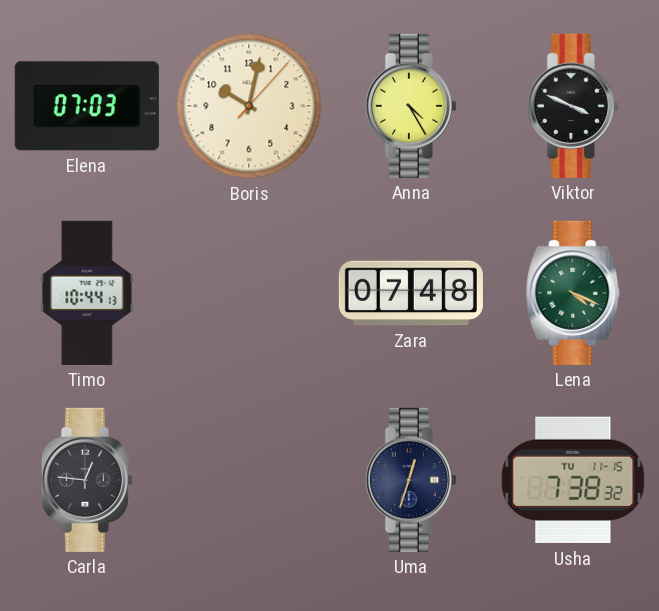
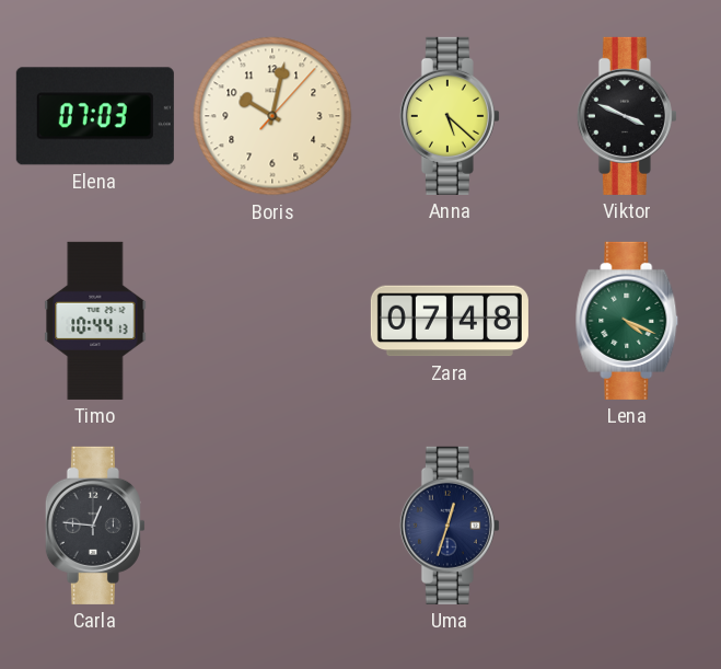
Anna: 4:25 -> 5:22 (450, 116)
Usha: 7:38 -> none (573, 480)
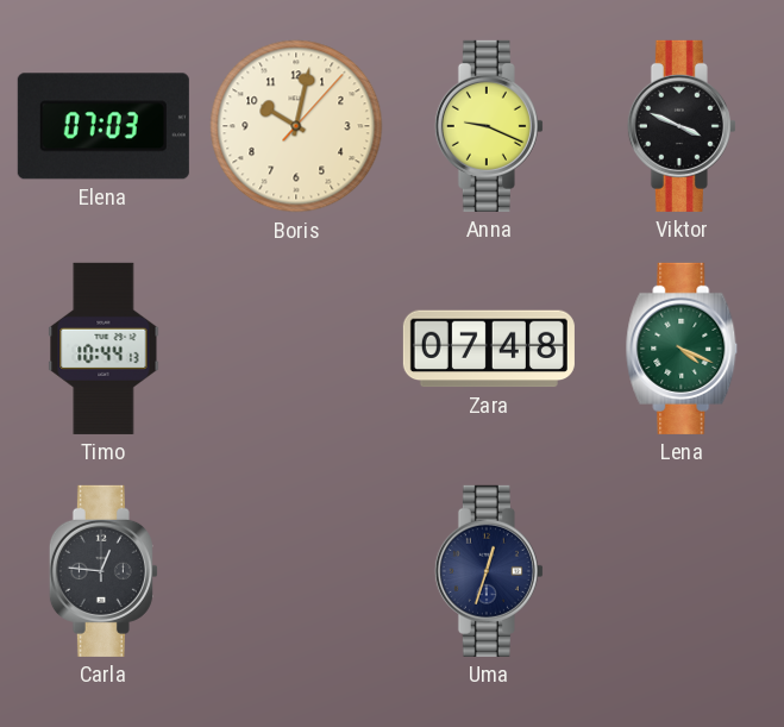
Anna: 5:22 -> 9:19 (489, 126)
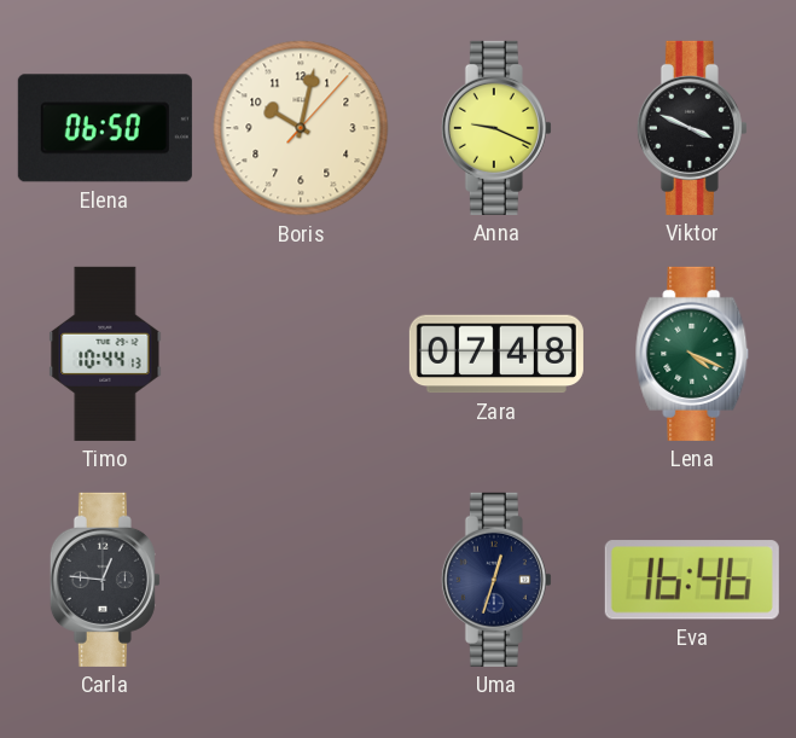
Elena: 07:03 -> 06:50 (105, 128)
Eva: none -> 16:46 (692, 580)
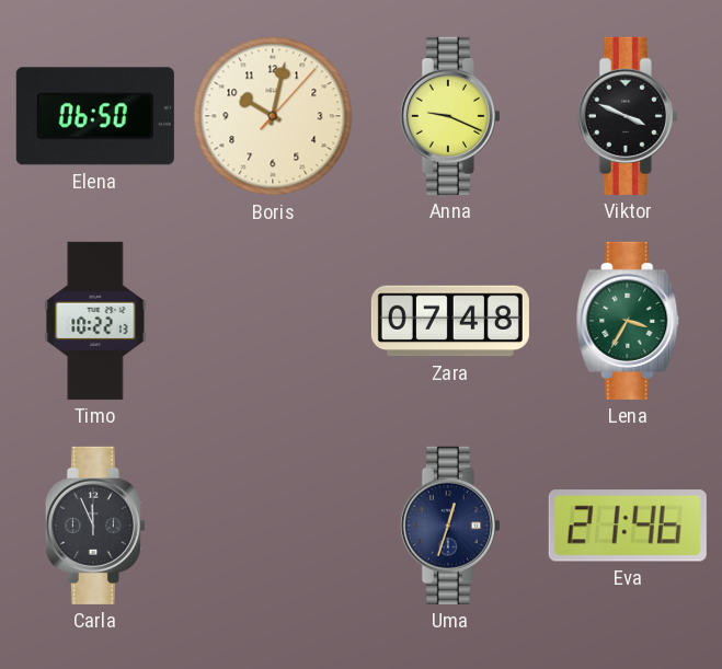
Timo: 10:44 -> 10:22 (95, 321)
Lena: 4:19 -> 3:35 (628, 321)
Carla: 12:46 -> 11:56 (95, 526)
Eva: 16:46 -> 21:46 (628, 526)
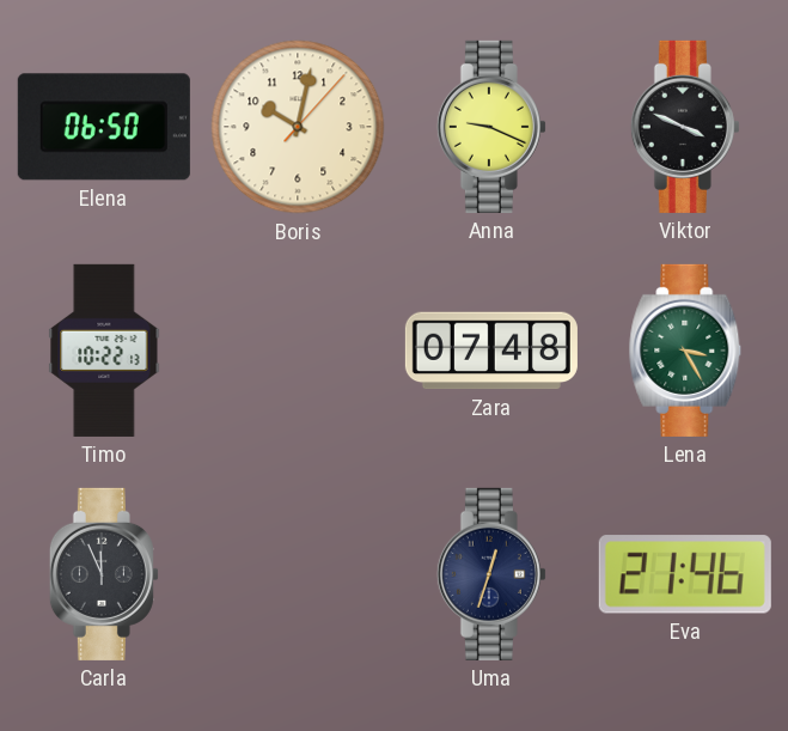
Lena: 3:35 -> 3:25 (685, 351)
